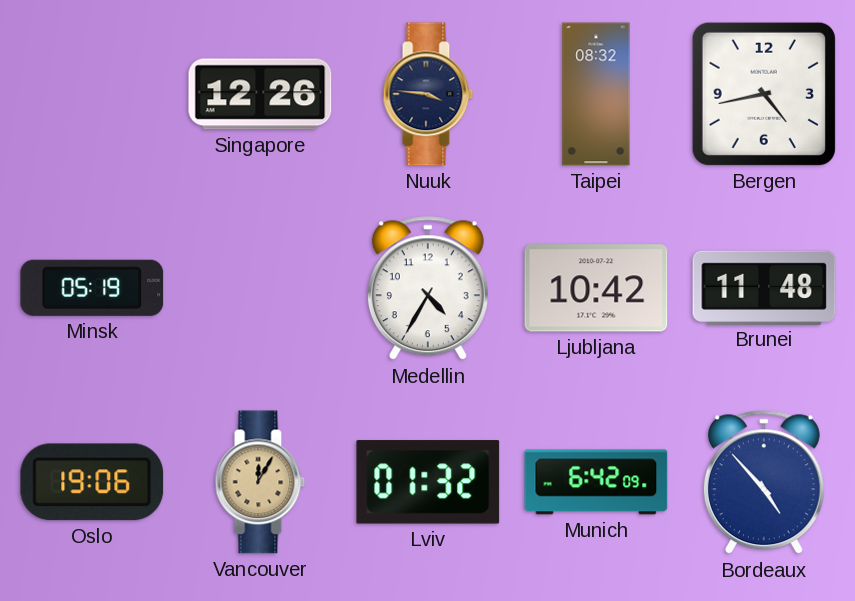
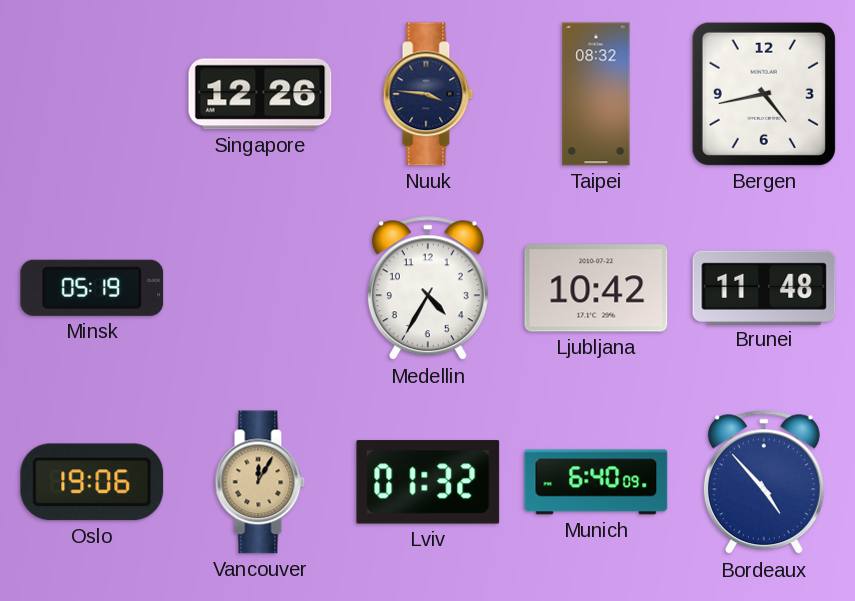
Munich: 6:42 -> 6:40 (596, 482)
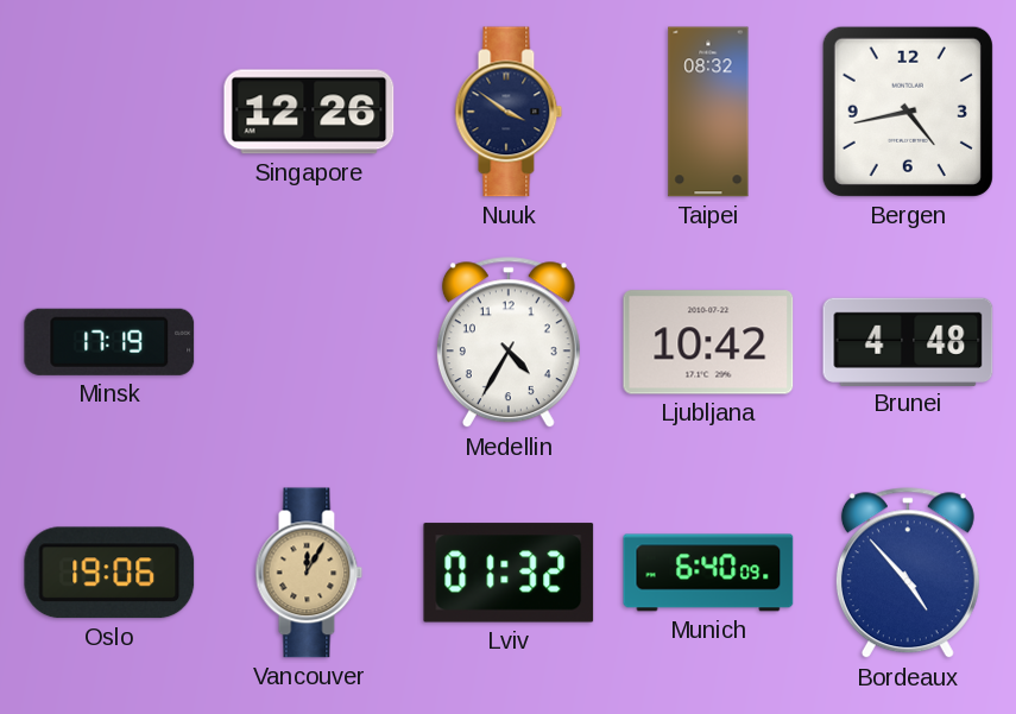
Nuuk: 3:46 -> 3:51 (509, 112)
Minsk: 05:19 -> 17:19 (109, 342)
Brunei: 11:48 -> 4:48 (908, 341)
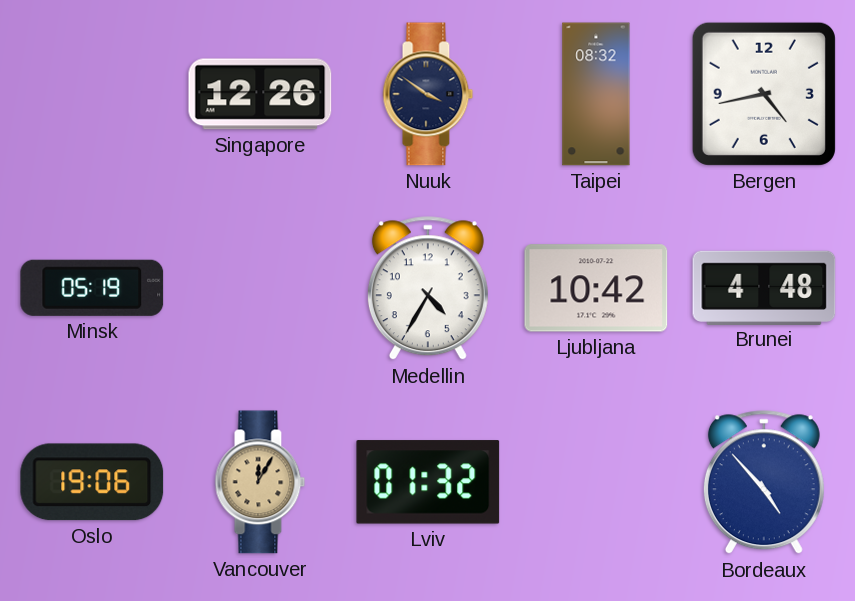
Minsk: 17:19 -> 05:19 (92, 288)
Munich: 6:40 -> none (708, 573)
